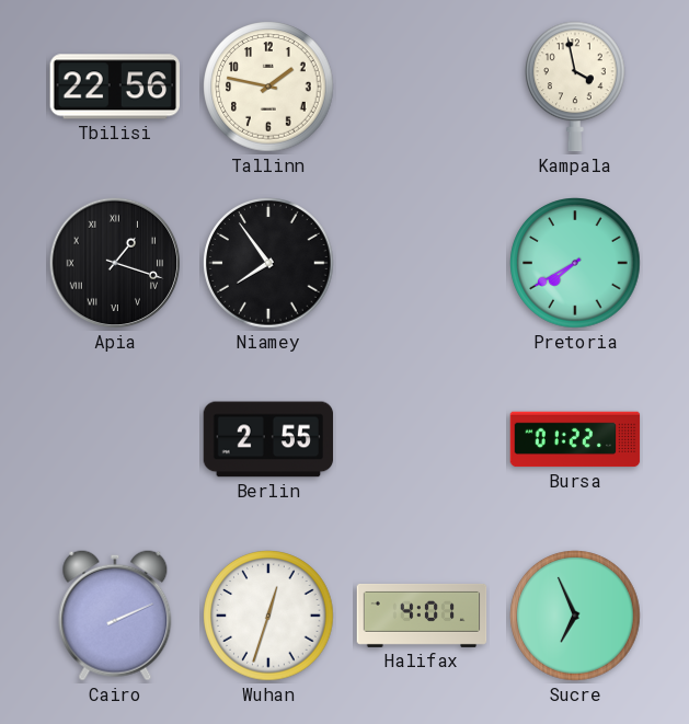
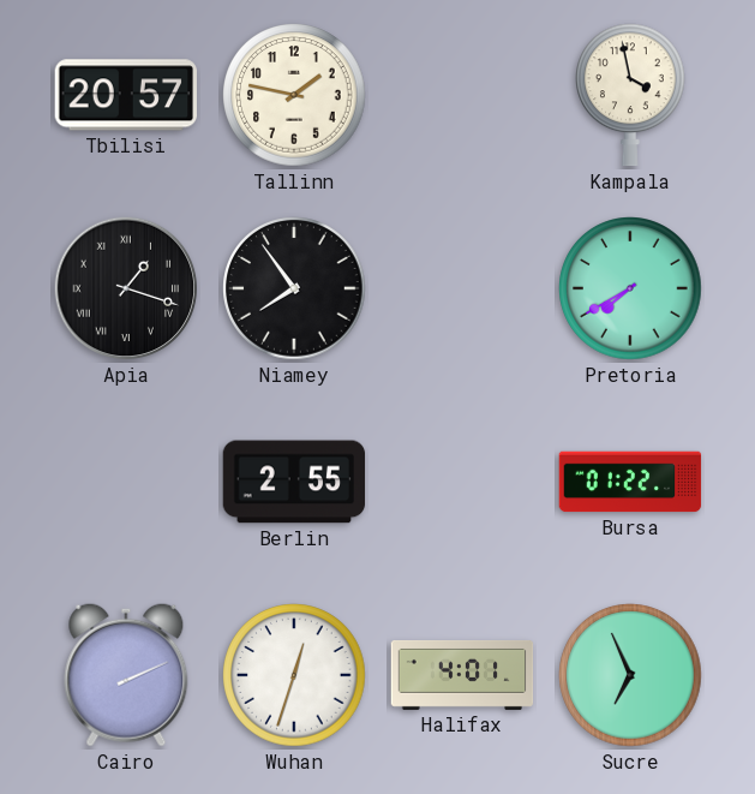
Tbilisi: 22:56 -> 20:57 (125, 95)
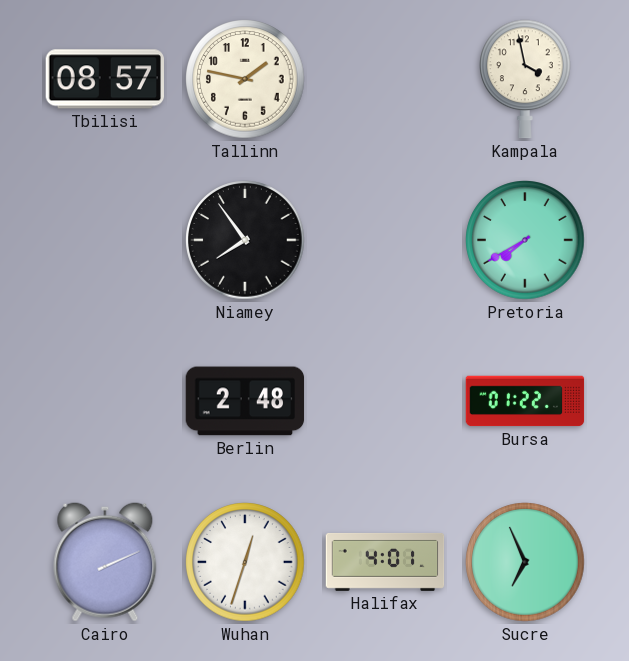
Tbilisi: 20:57 -> 08:57 (104, 79)
Apia: 1:18 -> none (126, 288)
Berlin: 2:55 -> 2:48 (245, 401)
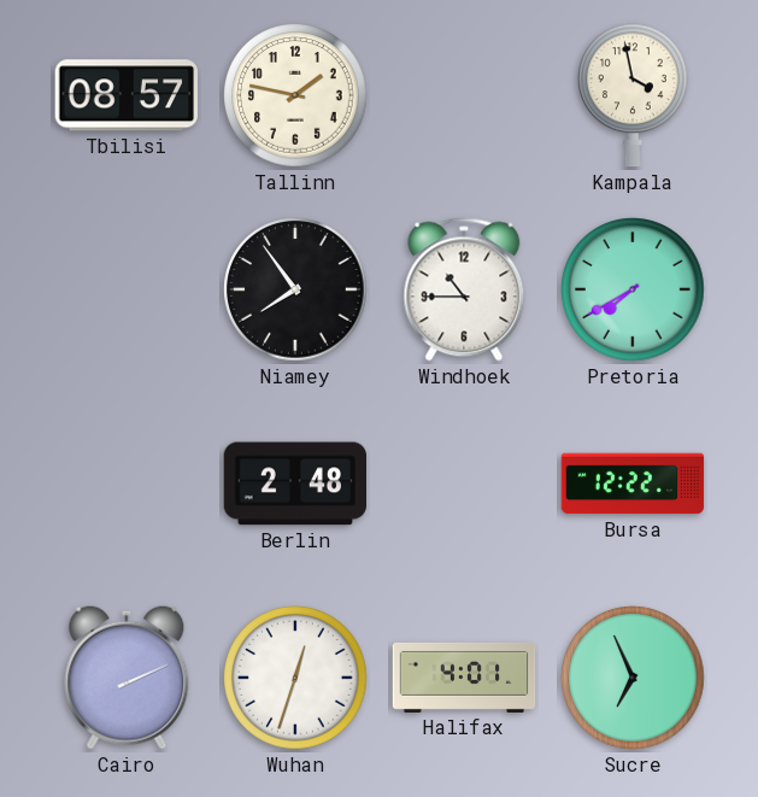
Windhoek: none -> 10:45 (464, 289)
Bursa: 01:22 -> 12:22 (633, 484)
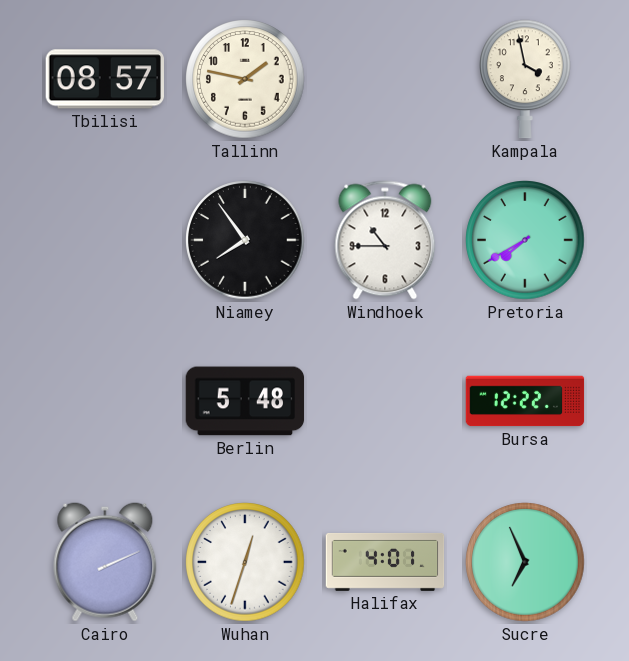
Berlin: 2:48 -> 5:48 (245, 401)
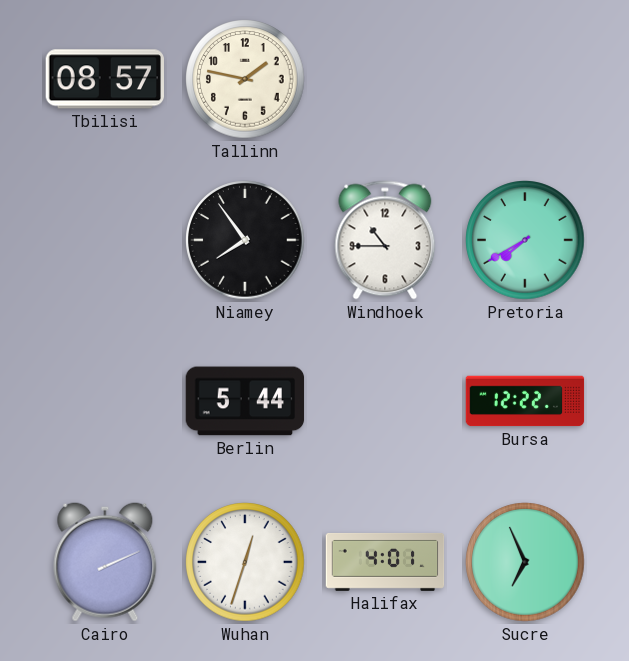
Kampala: 3:58 -> none (526, 79)
Berlin: 5:48 -> 5:44 (245, 401)
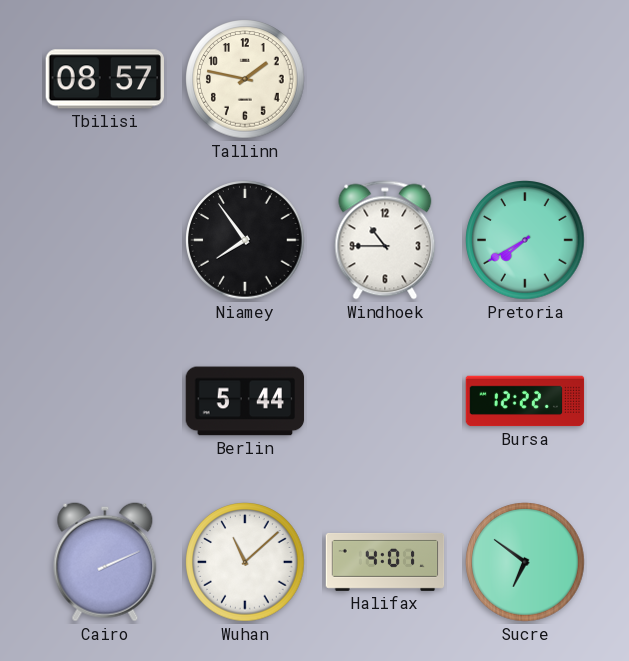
Wuhan: 12:33 -> 11:08 (245, 562)
Sucre: 6:56 -> 6:51 (525, 562)
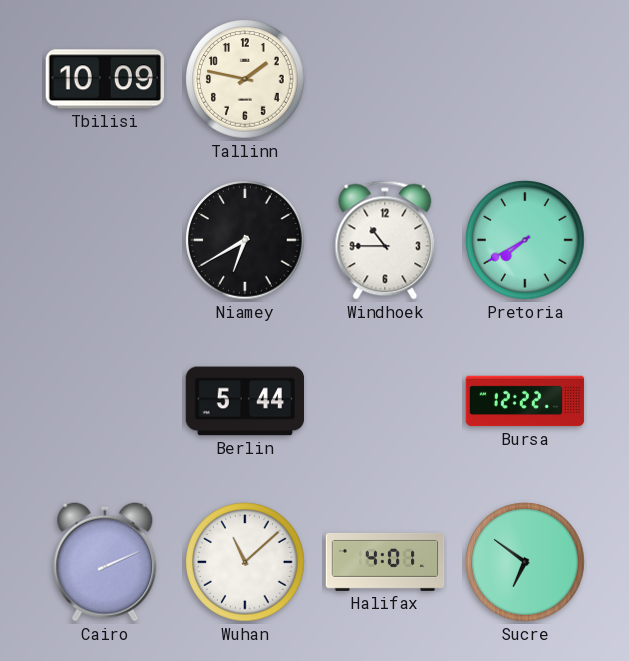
Tbilisi: 08:57 -> 10:09 (104, 79)
Niamey: 7:54 -> 6:40 (245, 240)
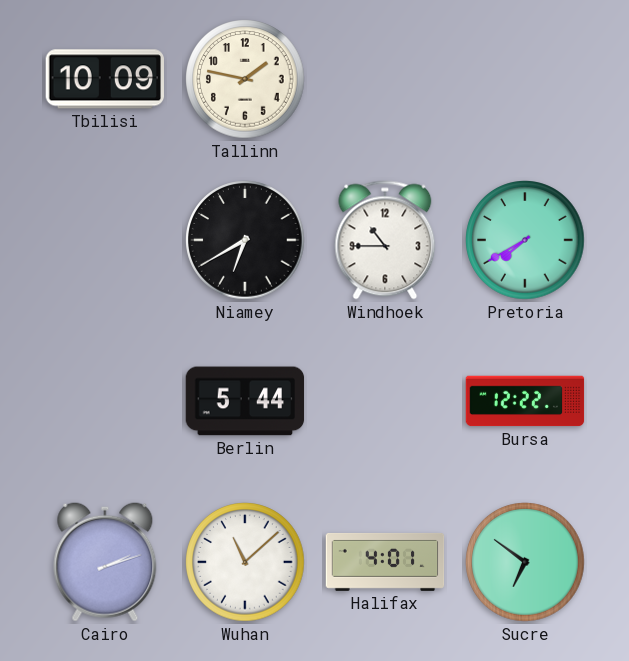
Cairo: 2:11 -> 2:12 (105, 562)
